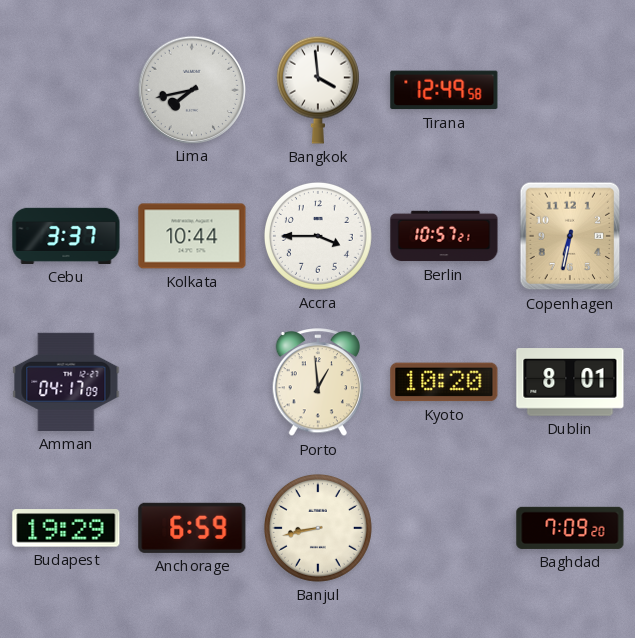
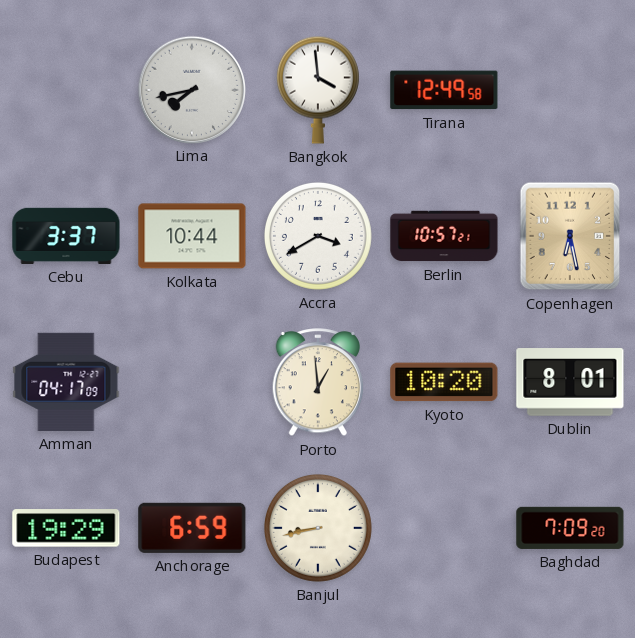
Accra: 3:45 -> 3:40 (318, 236)
Copenhagen: 6:32 -> 6:28 (570, 236)
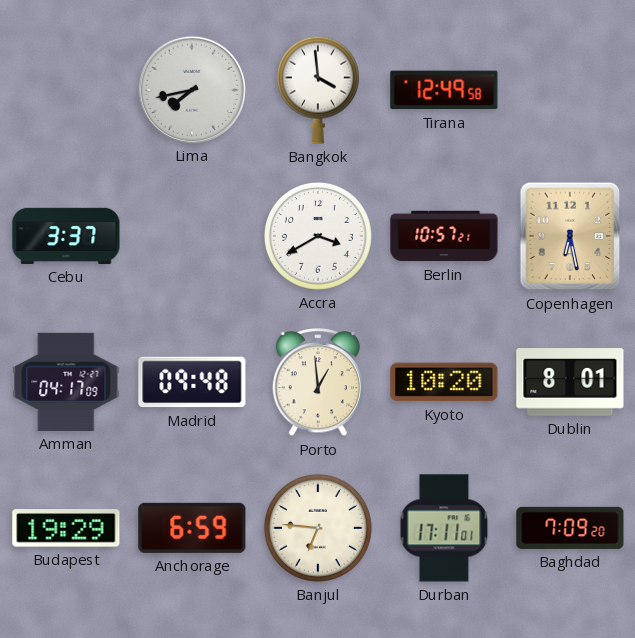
Kolkata: 10:44 -> none (192, 236)
Madrid: none -> 09:48 (192, 382)
Banjul: 8:43 -> 6:46 (318, 528)
Durban: none -> 17:11 (444, 528)
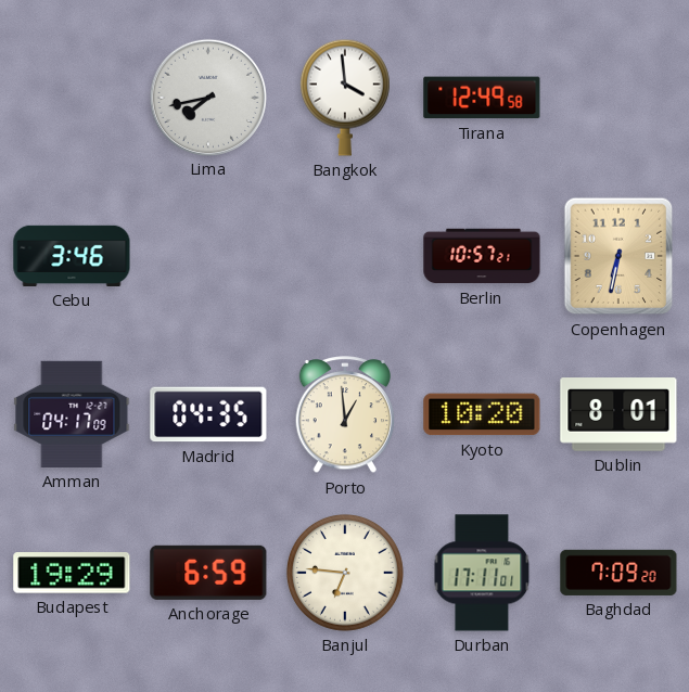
Cebu: 3:37 -> 3:46 (72, 256)
Accra: 3:40 -> none (318, 236)
Copenhagen: 6:28 -> 6:32 (618, 256)
Madrid: 09:48 -> 04:35 (208, 414)
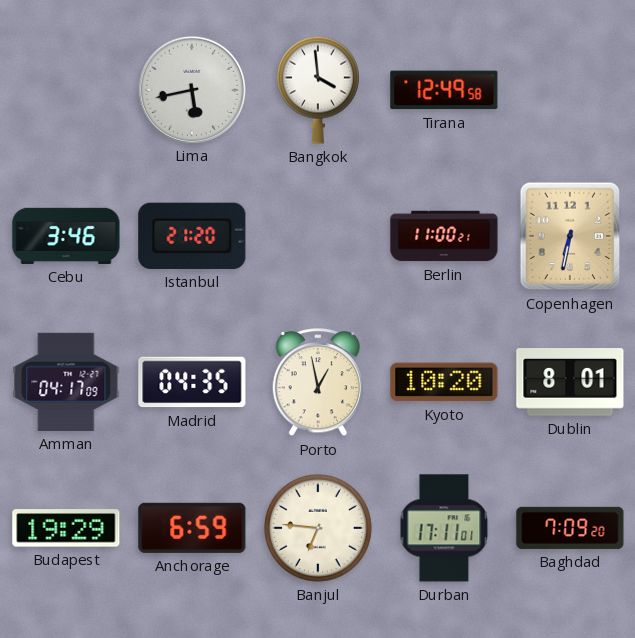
Lima: 7:43 -> 5:43 (191, 89)
Istanbul: none -> 21:20 (192, 236)
Berlin: 10:57 -> 11:00 (444, 236)
Porto: 12:59 -> 12:58 (318, 383)
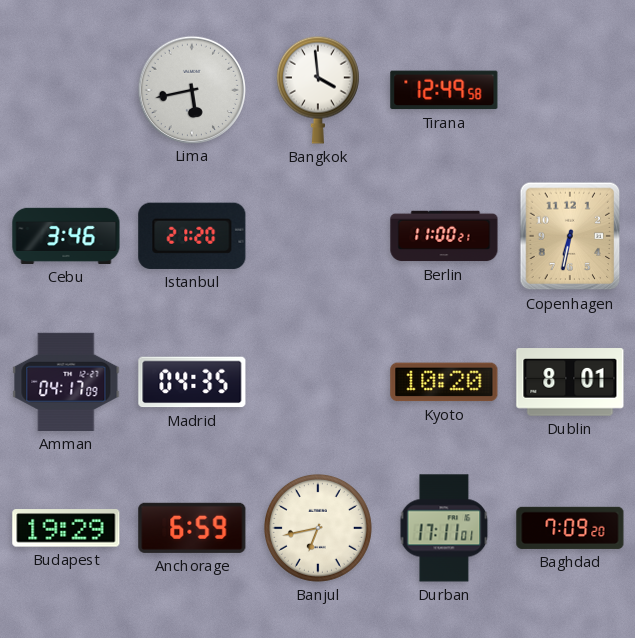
Porto: 12:58 -> none (318, 383)
Banjul: 6:46 -> 6:43 (318, 528)
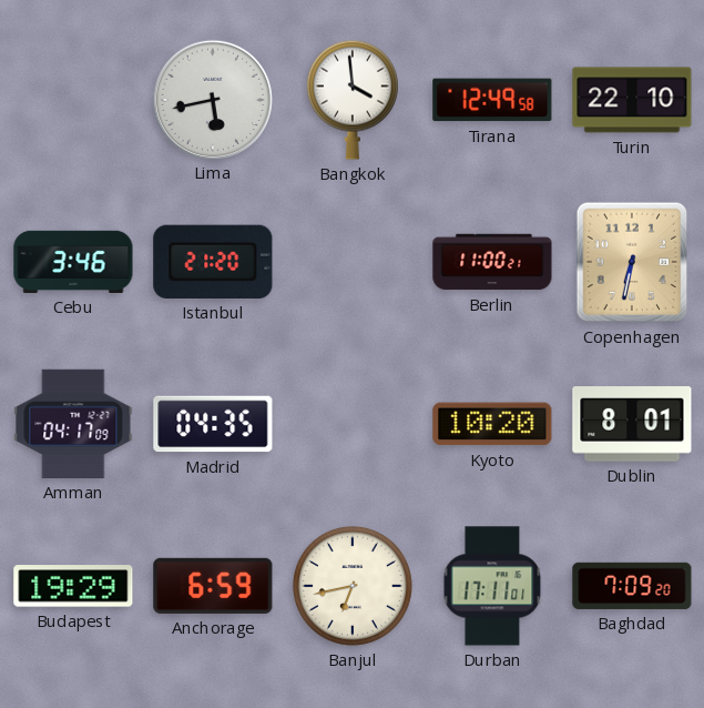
Turin: none -> 22:10 (632, 100)
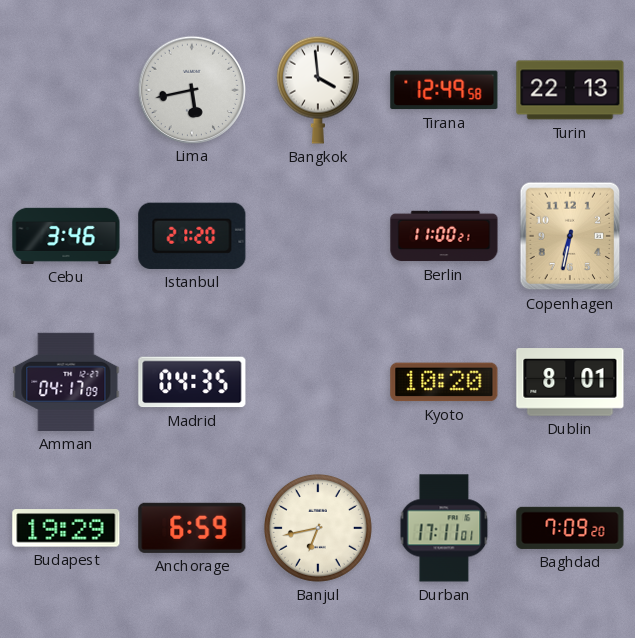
Turin: 22:10 -> 22:13 (570, 90)
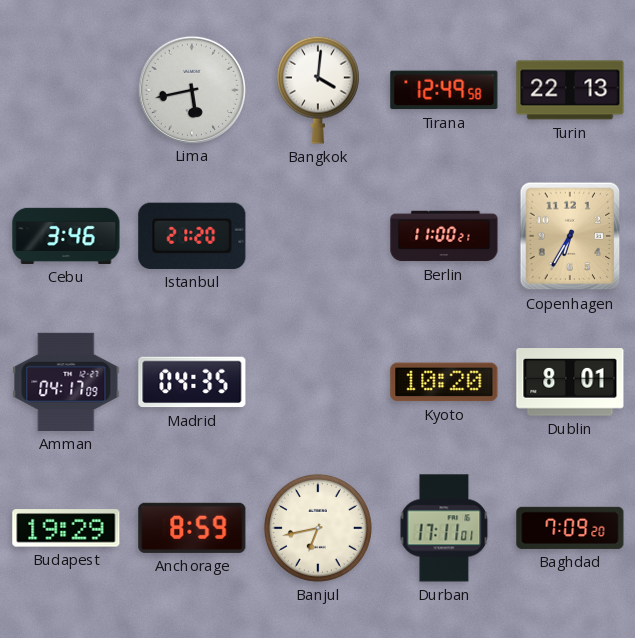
Bangkok: 3:59 -> 4:01 (318, 90)
Copenhagen: 6:32 -> 6:35 (570, 236)
Anchorage: 6:59 -> 8:59 (192, 528)
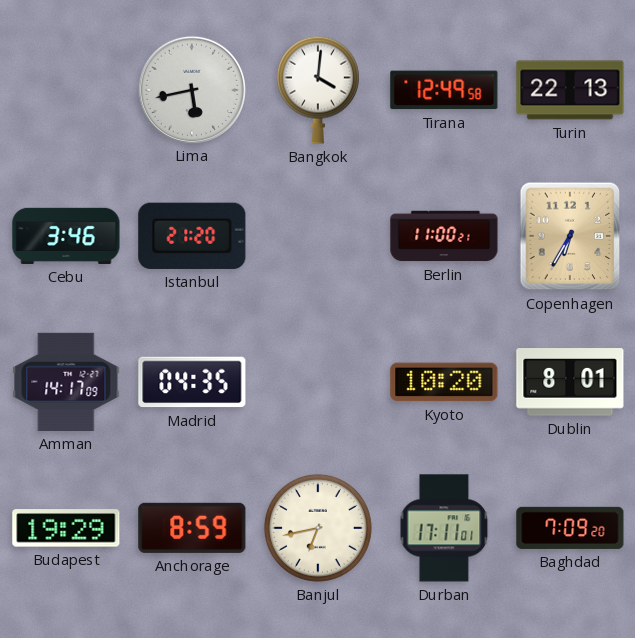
Amman: 04:17 -> 14:17 (66, 382)
